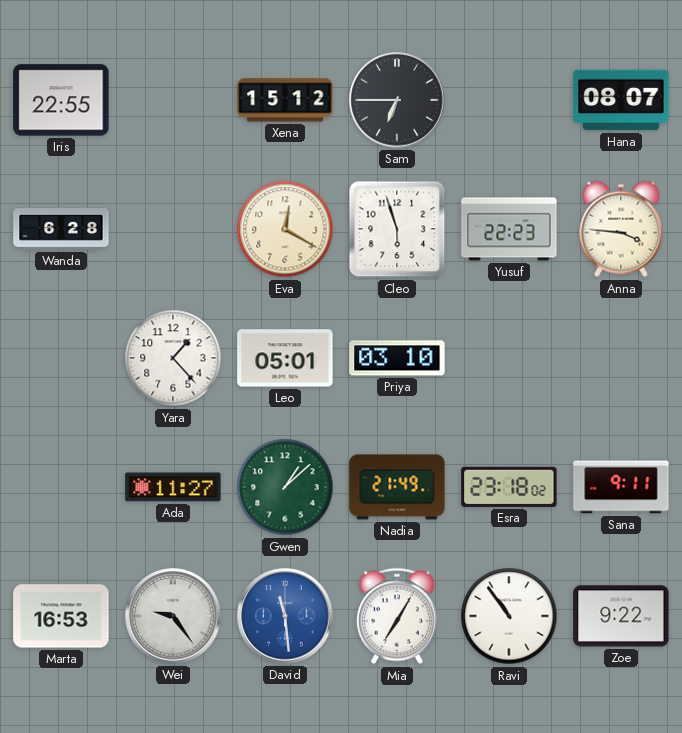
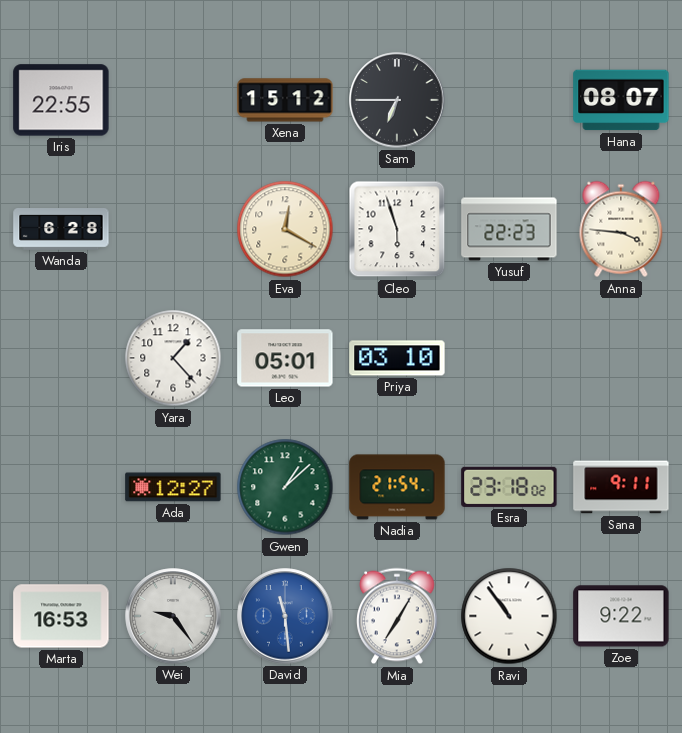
Ada: 11:27 -> 12:27 (173, 487)
Nadia: 21:49 -> 21:54 (397, 487)
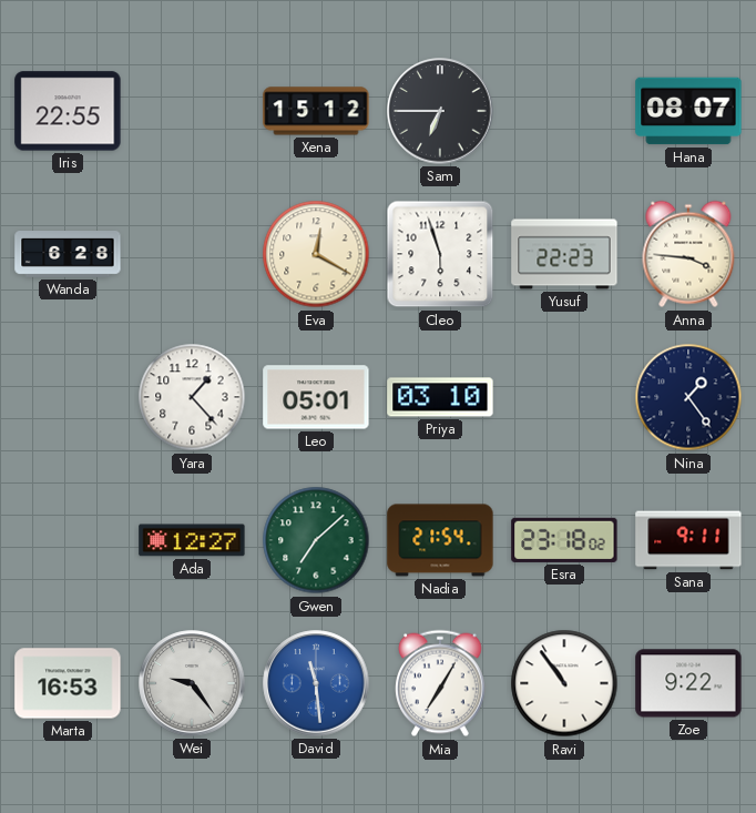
Nina: none -> 1:24 (688, 397)
Gwen: 1:08 -> 7:08 (316, 540)
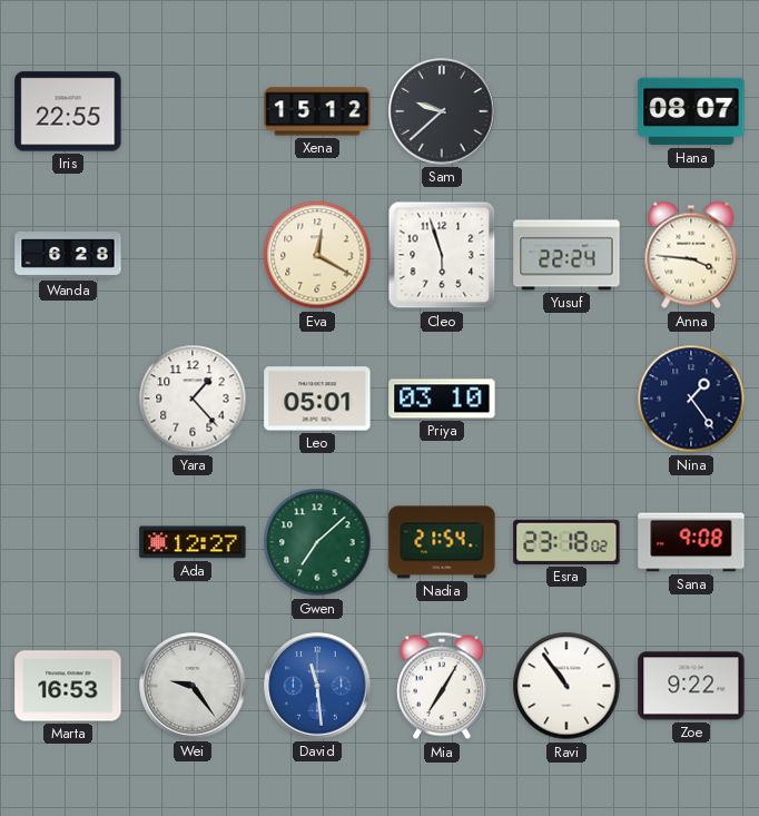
Sam: 6:45 -> 9:38 (442, 111)
Yusuf: 22:23 -> 22:24 (566, 255)
Sana: 9:11 -> 9:08 (691, 542)
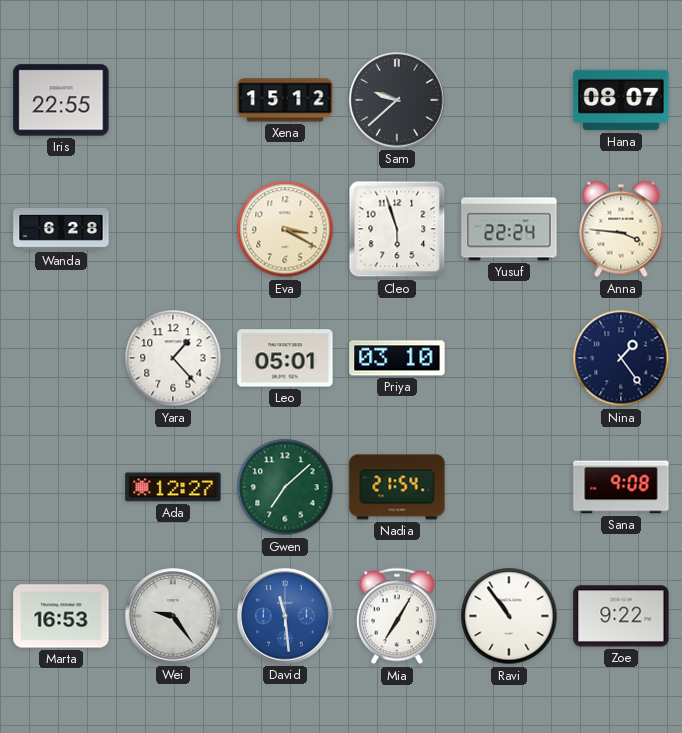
Eva: 12:20 -> 3:20 (285, 229)
Esra: 23:18 -> none (566, 542)
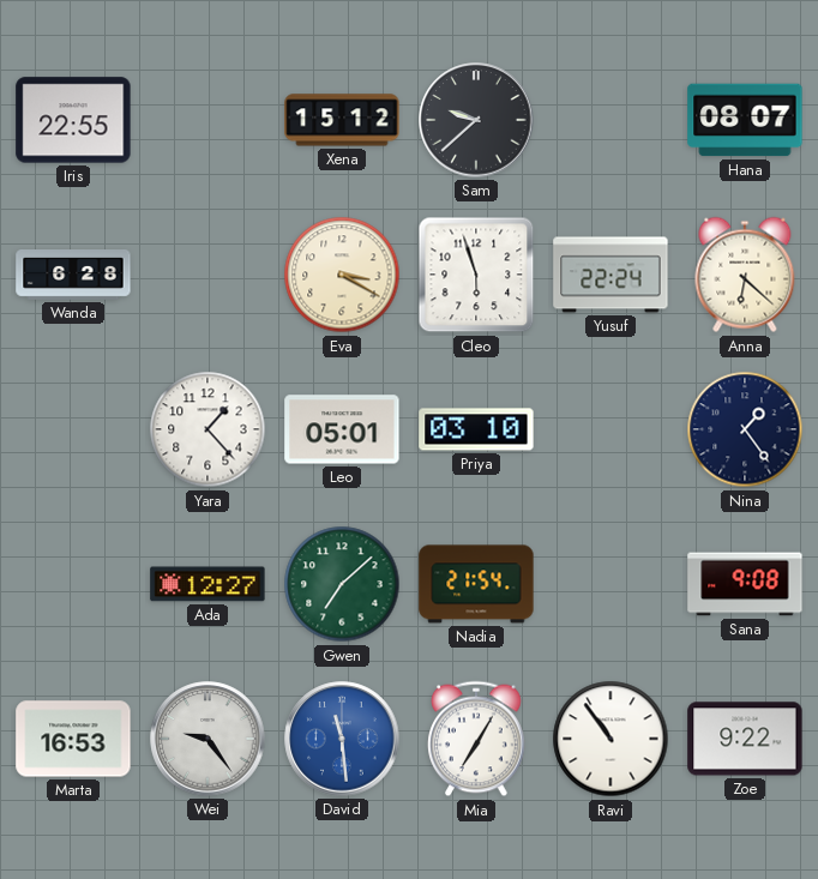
Anna: 3:46 -> 6:22 (745, 275)
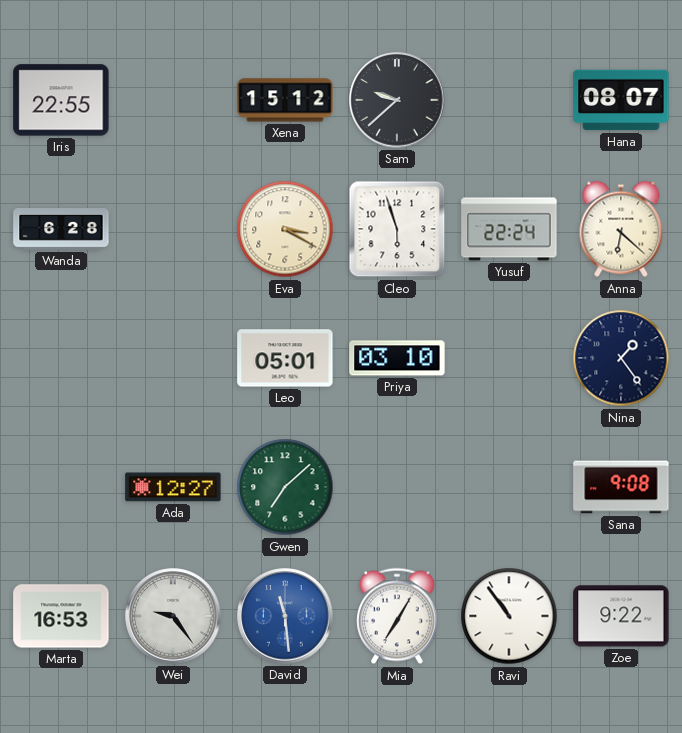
Yara: 1:23 -> none (207, 429)
Nadia: 21:54 -> none (476, 584)
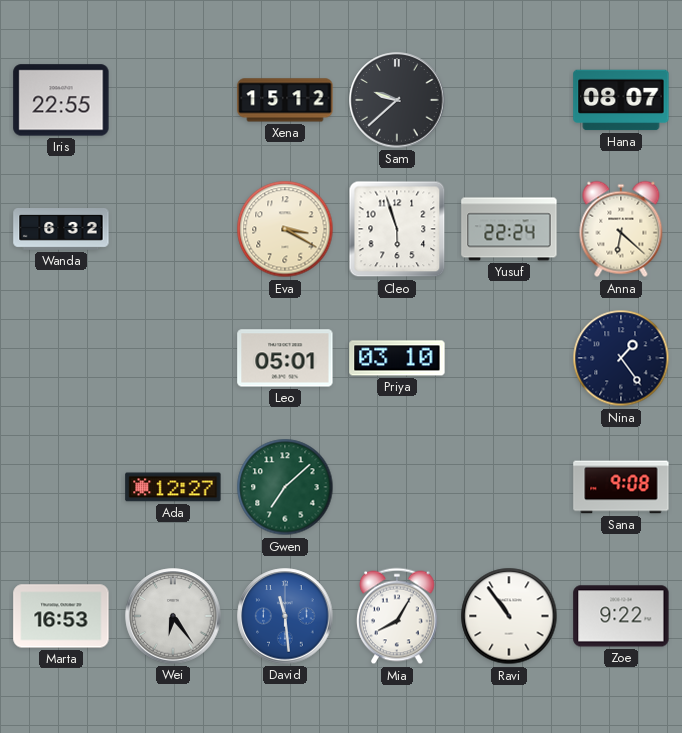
Wanda: 6:28 -> 6:32 (61, 230)
Wei: 9:24 -> 6:24 (173, 616)
Mia: 7:05 -> 8:05 (397, 616)
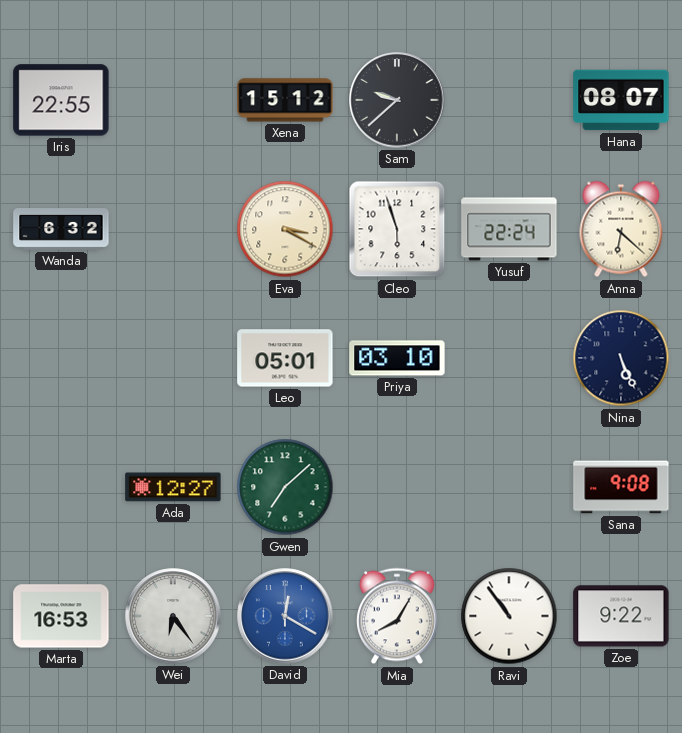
Nina: 1:24 -> 5:26 (621, 358)
David: 11:29 -> 12:20 (285, 616)
